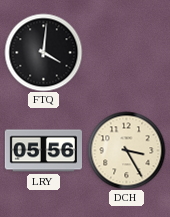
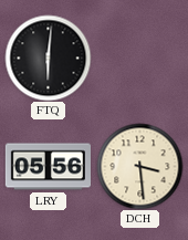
FTQ: 4:01 -> 6:01 (48, 58)
DCH: 3:25 -> 3:29 (139, 166)
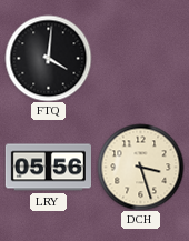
FTQ: 6:01 -> 4:01 (48, 58)
DCH: 3:29 -> 3:27 (140, 167)
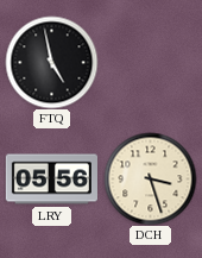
FTQ: 4:01 -> 4:58 (51, 62)
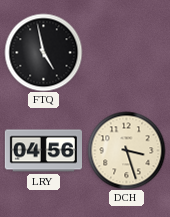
LRY: 05:56 -> 04:56 (43, 151)
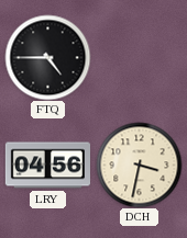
FTQ: 4:58 -> 4:45 (47, 57)
DCH: 3:27 -> 3:32 (139, 165)
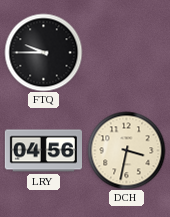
FTQ: 4:45 -> 9:45 (43, 52)
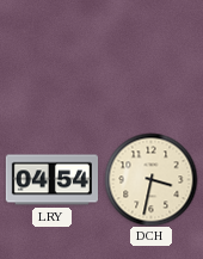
FTQ: 9:45 -> none (43, 52)
LRY: 04:56 -> 04:54 (51, 180)
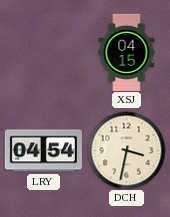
XSJ: none -> 04:15 (127, 52)
